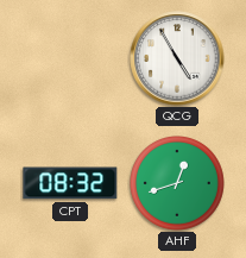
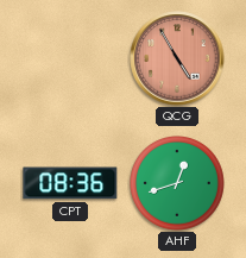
QCG dial: white -> salmon (177, 58)
CPT: 08:32 -> 08:36 (70, 183)
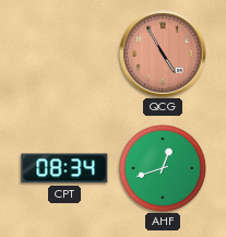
CPT: 08:36 -> 08:34 (64, 168)
